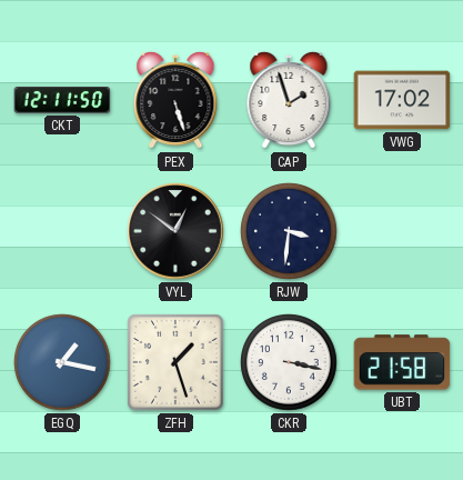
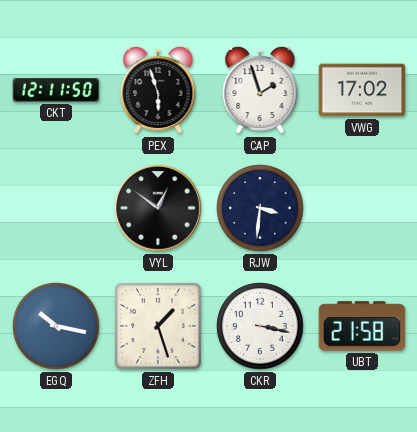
PEX: 5:27 -> 5:57 (158, 90)
EGQ: 1:17 -> 10:17 (56, 326)
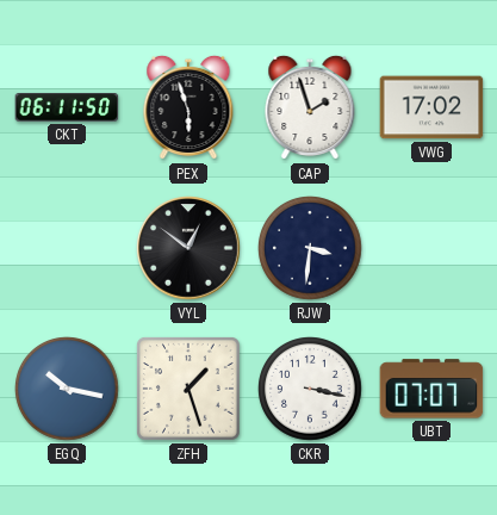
CKT: 12:11 -> 06:11 (67, 107)
UBT: 21:58 -> 07:07 (431, 389)
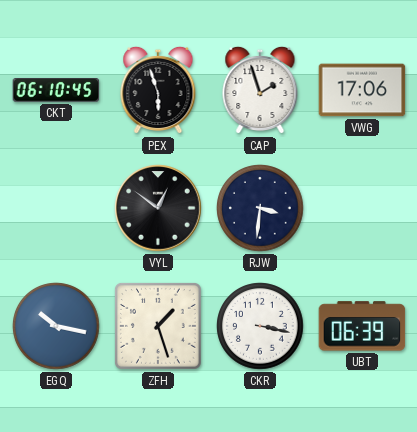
CKT: 06:11 -> 06:10 (56, 90)
VWG: 17:02 -> 17:06 (362, 90)
UBT: 07:07 -> 06:39 (362, 326)
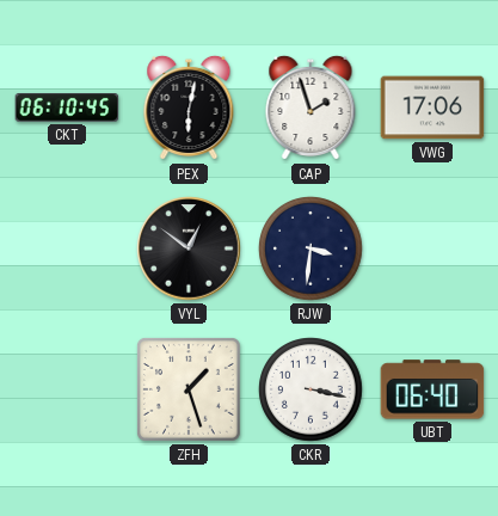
PEX: 5:57 -> 6:02 (189, 107)
EGQ: 10:17 -> none (56, 326)
UBT: 06:39 -> 06:40 (432, 389)
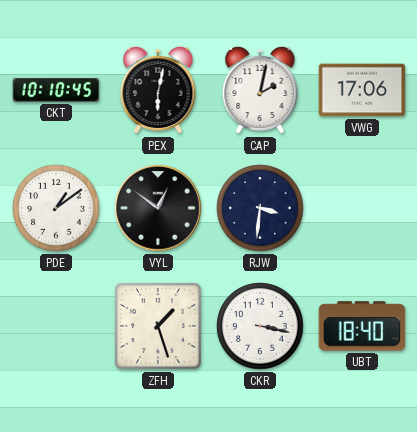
CKT: 06:10 -> 10:10 (56, 90)
CAP: 1:57 -> 2:02 (260, 90)
PDE: none -> 1:09 (56, 208)
UBT: 06:40 -> 18:40 (362, 326)
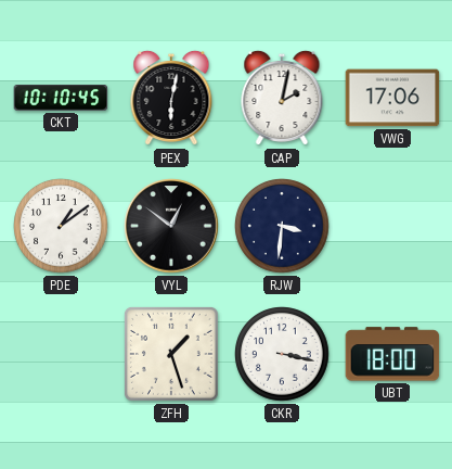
UBT: 18:40 -> 18:00 (392, 354)
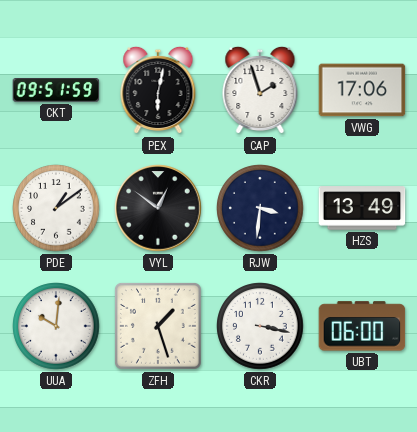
CKT: 10:10 -> 09:51 (56, 90)
CAP: 2:02 -> 1:57 (260, 90)
HZS: none -> 13:49 (362, 208)
UUA: none -> 10:01 (56, 326)
UBT: 18:00 -> 06:00 (362, 326)
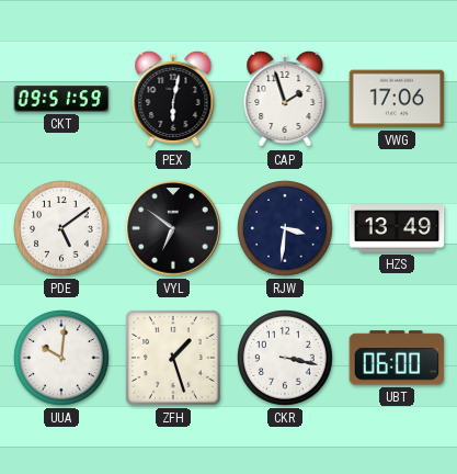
PDE: 1:09 -> 5:09 (61, 228)
VYL: 12:51 -> 6:51 (173, 228)
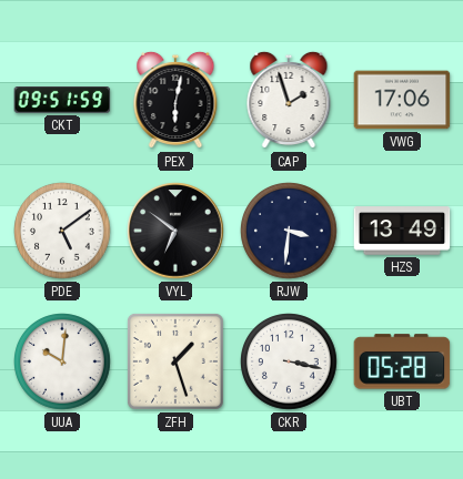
UBT: 06:00 -> 05:28 (402, 361)
